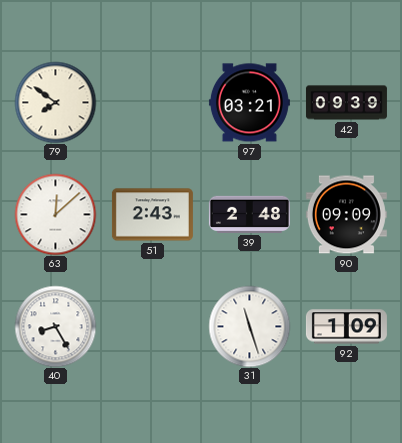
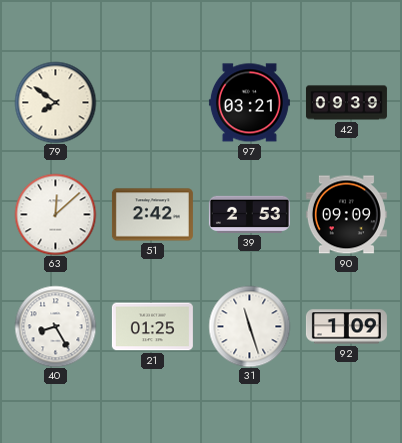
51: 2:43 -> 2:42 (152, 215)
39: 2:48 -> 2:53 (249, 214)
21: none -> 01:25 (152, 327)
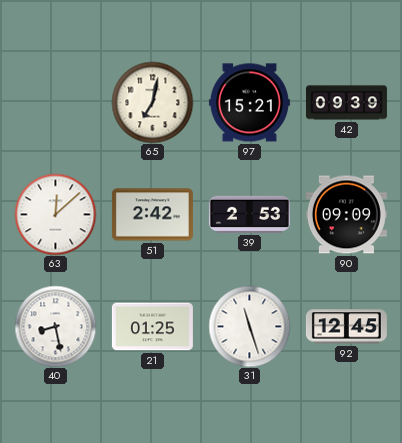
79: 7:51 -> none (55, 102)
65: none -> 7:02 (152, 102)
97: 03:21 -> 15:21 (249, 103)
40: 8:25 -> 8:28 (55, 326)
92: 1:09 -> 12:45 (346, 327)
